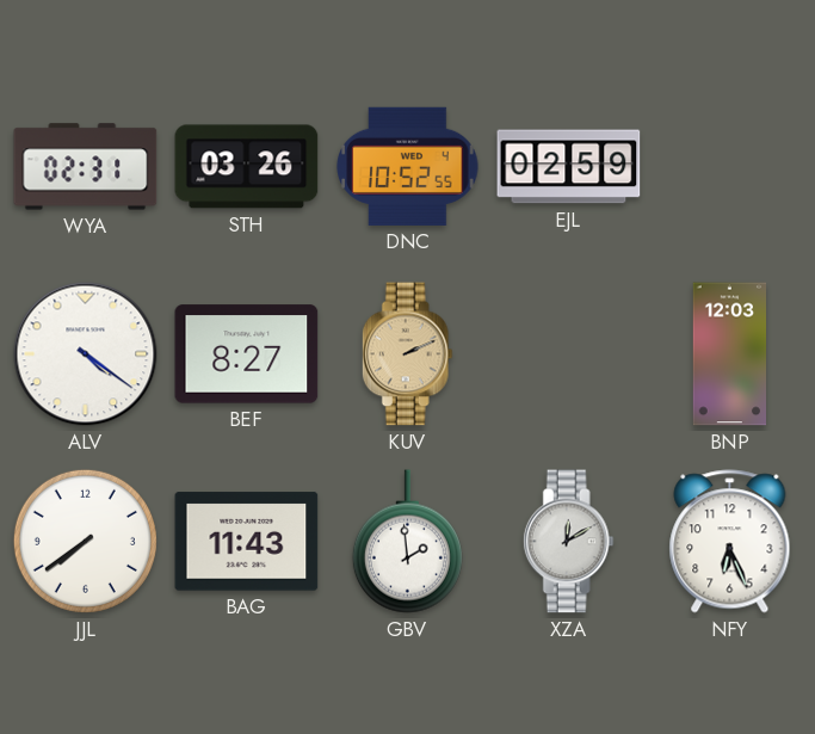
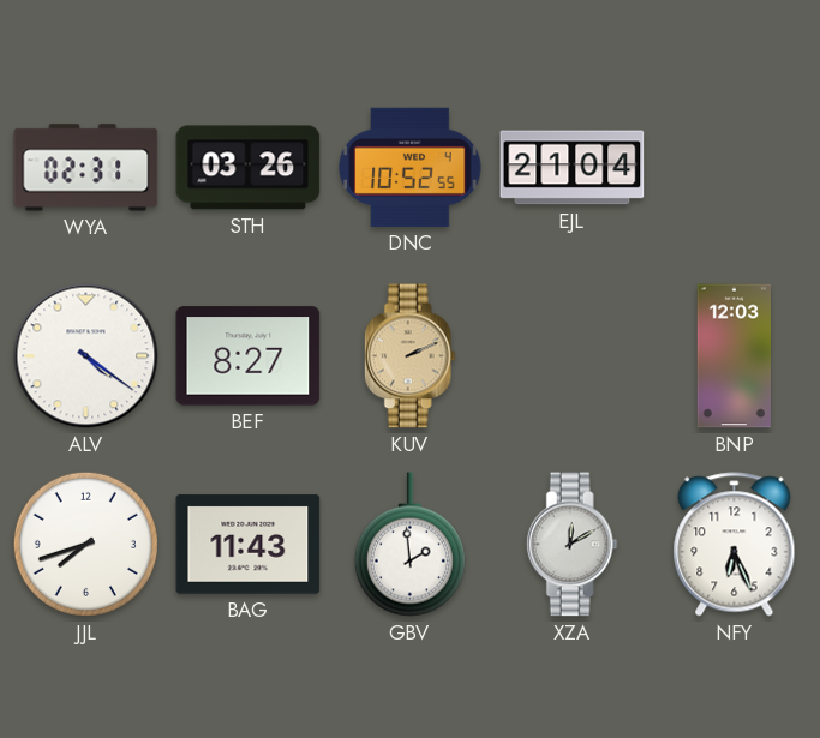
EJL: 02:59 -> 21:04 (573, 168)
JJL: 7:39 -> 7:42 (85, 544)
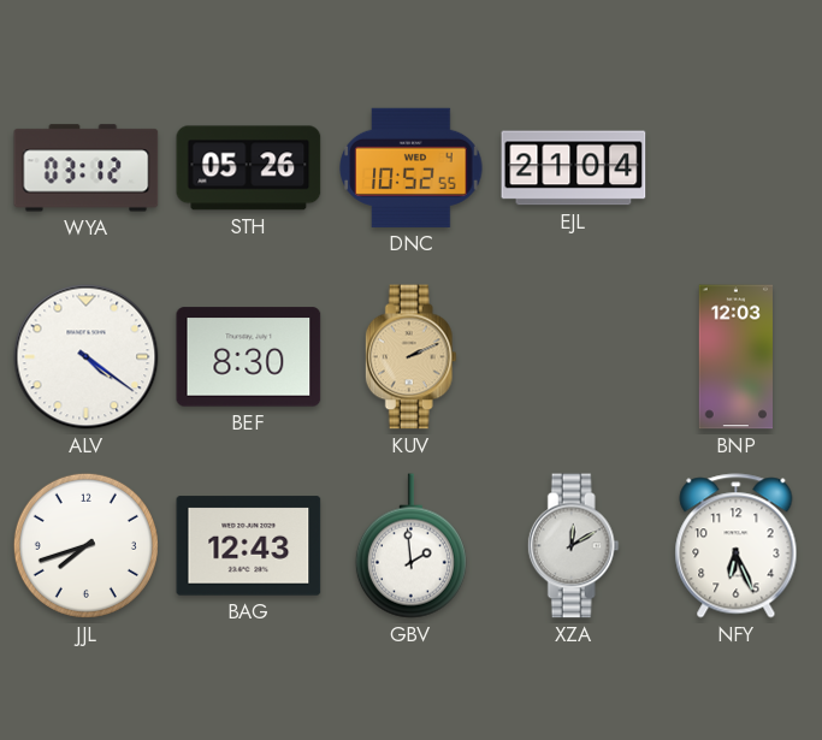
WYA: 02:31 -> 03:12 (87, 168)
STH: 03:26 -> 05:26 (249, 168)
BEF: 8:27 -> 8:30 (249, 357)
BAG: 11:43 -> 12:43 (249, 546)
